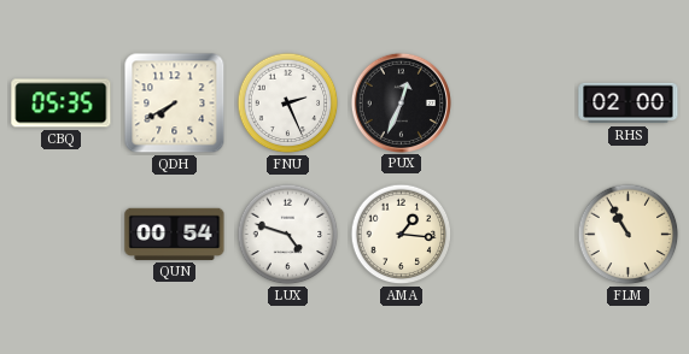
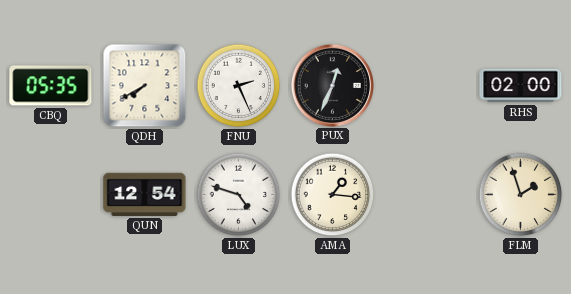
QUN: 00:54 -> 12:54 (145, 194)
FLM: 10:55 -> 1:57 (521, 195)
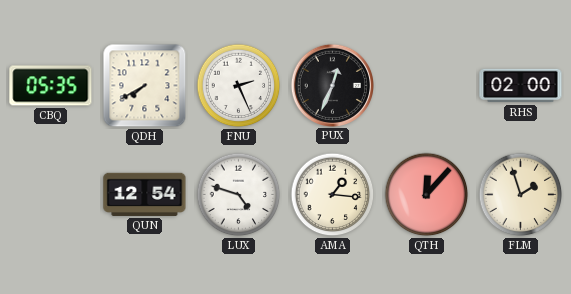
QTH: none -> 12:07 (427, 195)
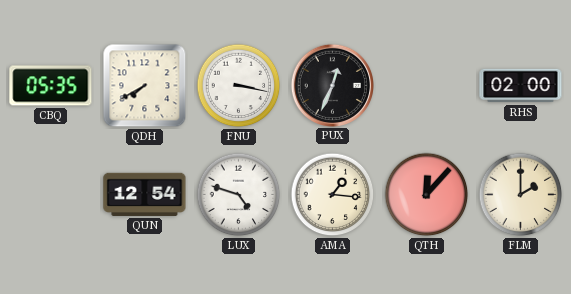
FNU: 2:26 -> 3:17 (239, 86)
FLM: 1:57 -> 2:00 (521, 195)
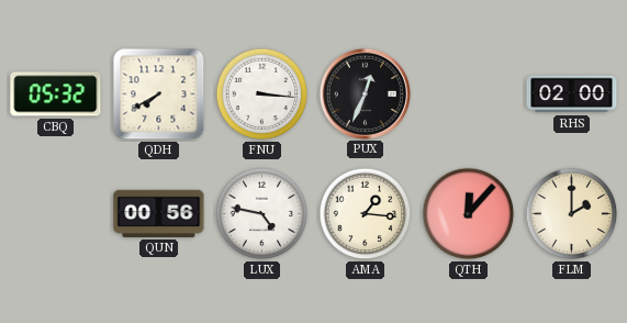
CBQ: 05:35 -> 05:32 (56, 94)
FNU: 3:17 -> 3:16 (262, 94)
QUN: 12:54 -> 00:56 (159, 213)
LUX: 4:48 -> 4:47 (262, 214)
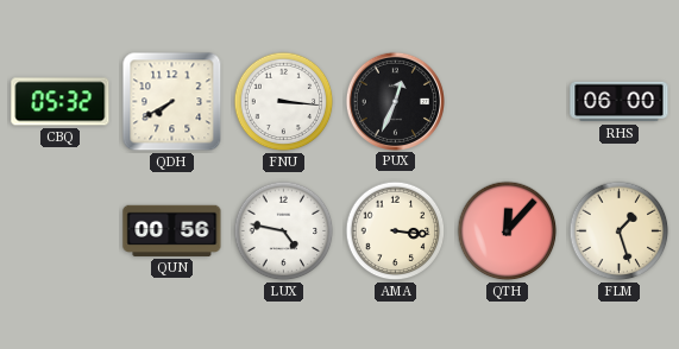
RHS: 02:00 -> 06:00 (620, 102)
AMA: 1:16 -> 3:16 (396, 231)
FLM: 2:00 -> 1:27 (620, 231)
